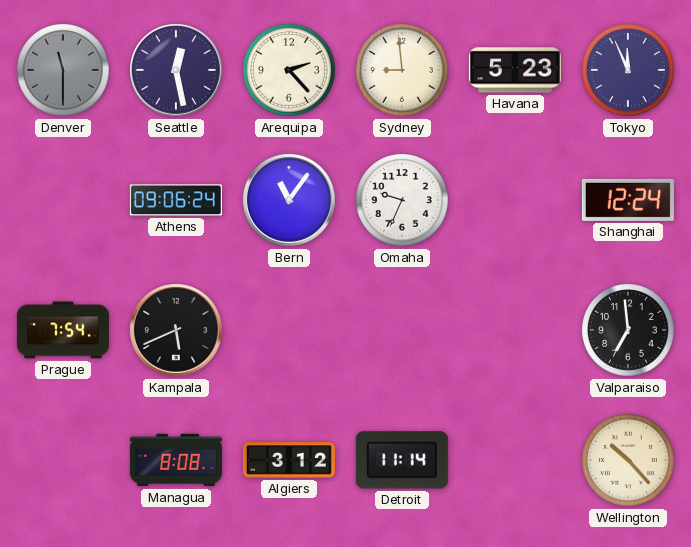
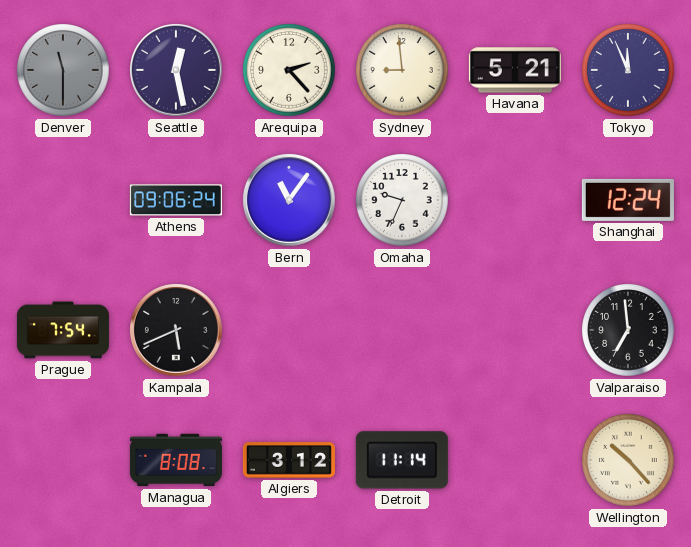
Havana: 5:23 -> 5:21 (515, 70)
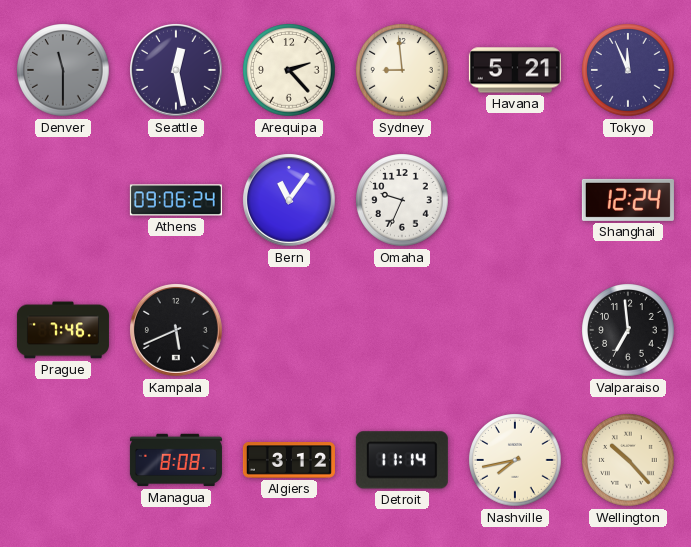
Prague: 7:54 -> 7:46 (63, 330)
Nashville: none -> 7:43 (515, 460)
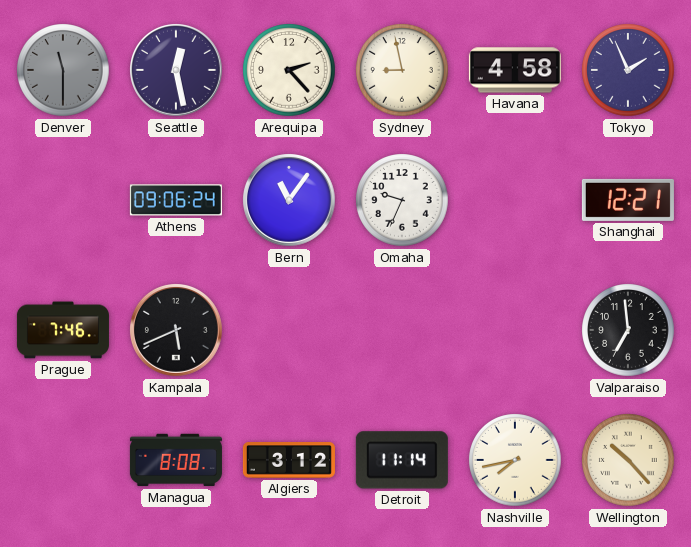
Sydney: 8:59 -> 8:58 (402, 70)
Havana: 5:21 -> 4:58 (515, 70)
Tokyo: 11:56 -> 1:56 (628, 70)
Shanghai: 12:24 -> 12:21 (628, 200)
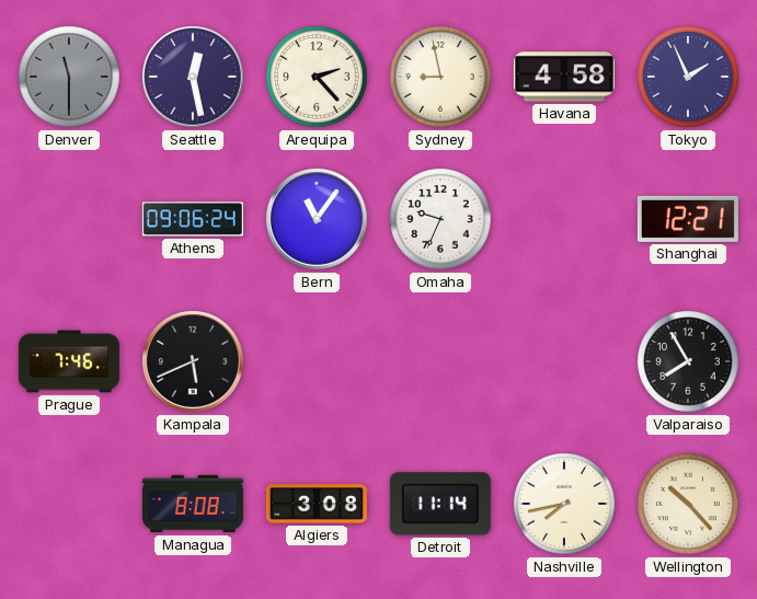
Valparaiso: 6:59 -> 7:55 (688, 361)
Algiers: 3:12 -> 3:08 (317, 504)
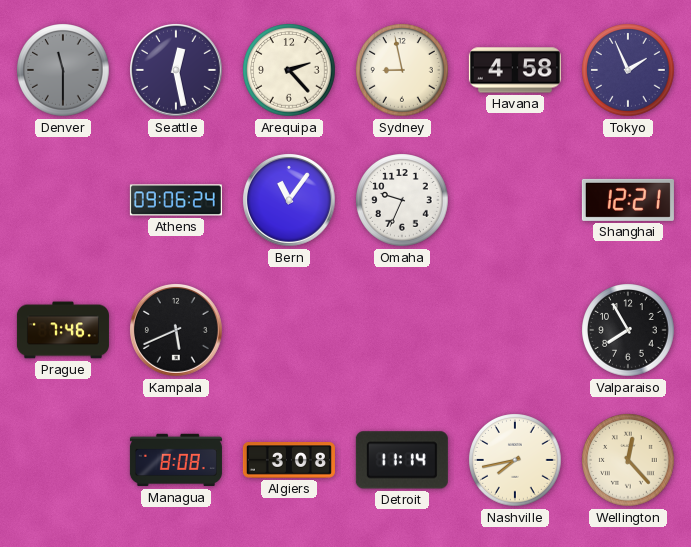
Wellington: 10:23 -> 12:23 (628, 460)
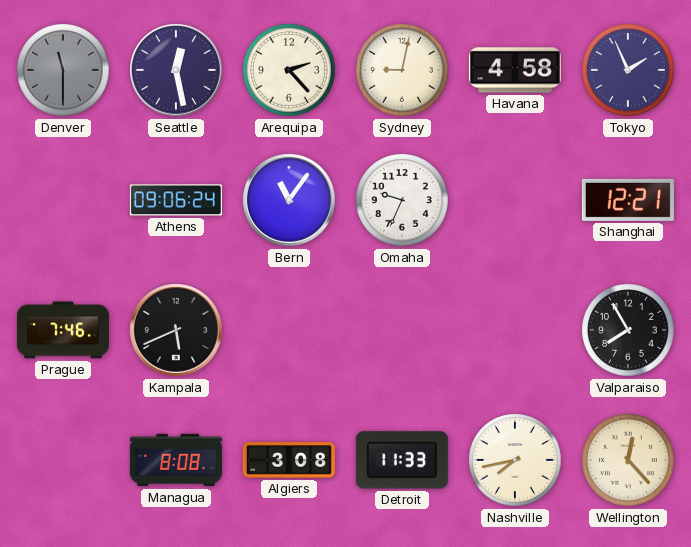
Sydney: 8:58 -> 9:02 (402, 70)
Detroit: 11:14 -> 11:33 (402, 460)
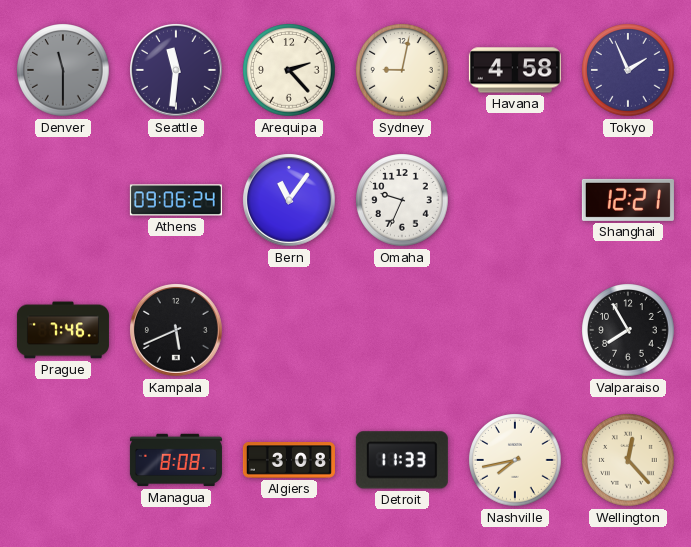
Seattle: 12:28 -> 11:31 (177, 71)
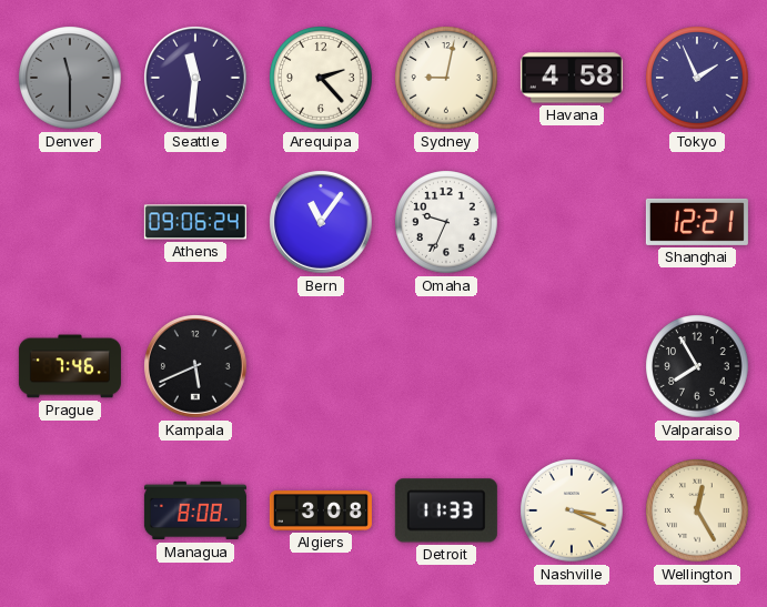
Nashville: 7:43 -> 3:19 (572, 510)
Wellington: 12:23 -> 12:25 (697, 510)
